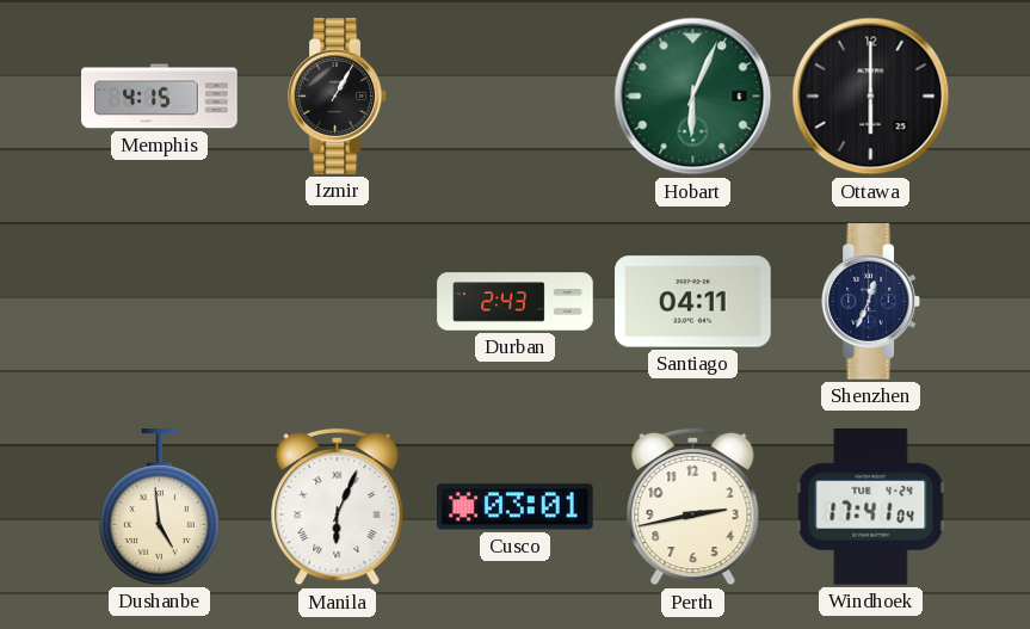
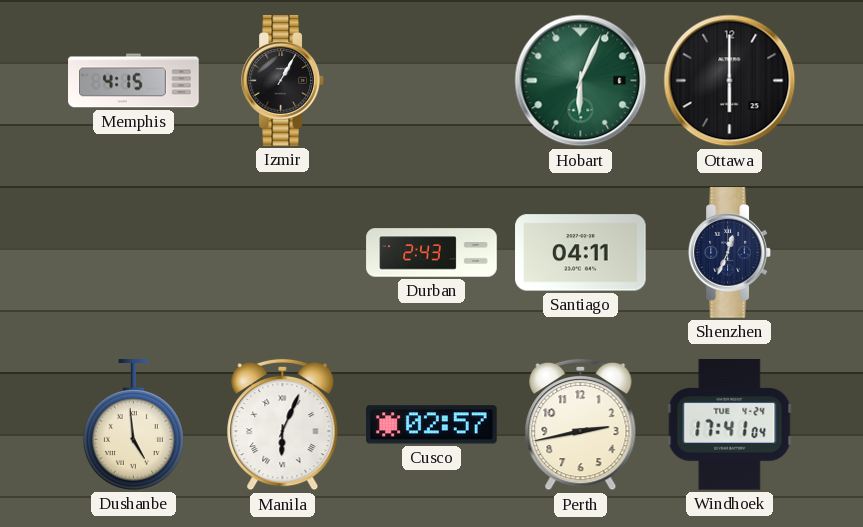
Cusco: 03:01 -> 02:57 (432, 425)
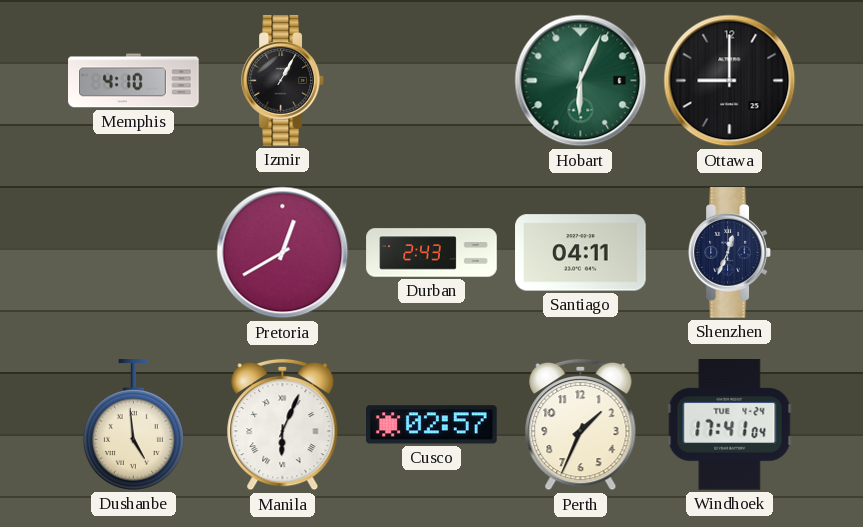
Memphis: 4:15 -> 4:10 (134, 81)
Ottawa: 6:00 -> 9:00 (730, 81)
Pretoria: none -> 12:40 (283, 253)
Perth: 2:43 -> 1:34 (581, 425)
